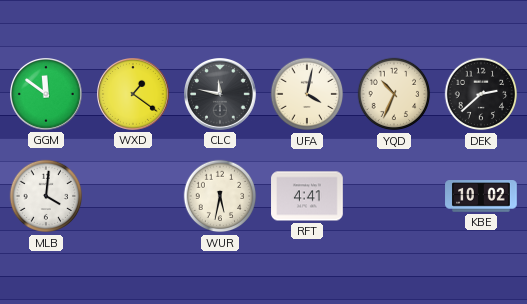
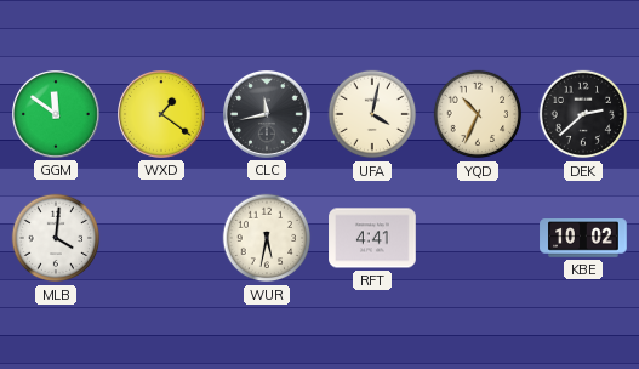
CLC: 11:47 -> 11:43 (268, 115)
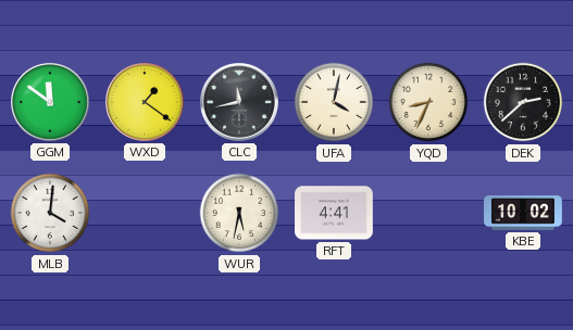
YQD: 10:34 -> 8:34 (428, 102)
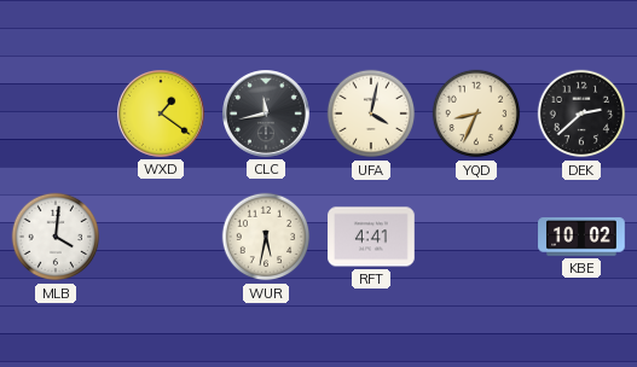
GGM: 11:51 -> none (51, 103)
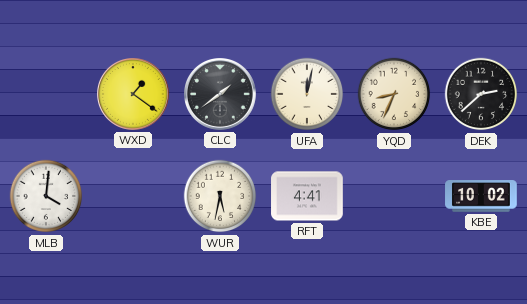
CLC: 11:43 -> 1:39 (221, 95)
UFA: 4:02 -> 12:02 (307, 94)
